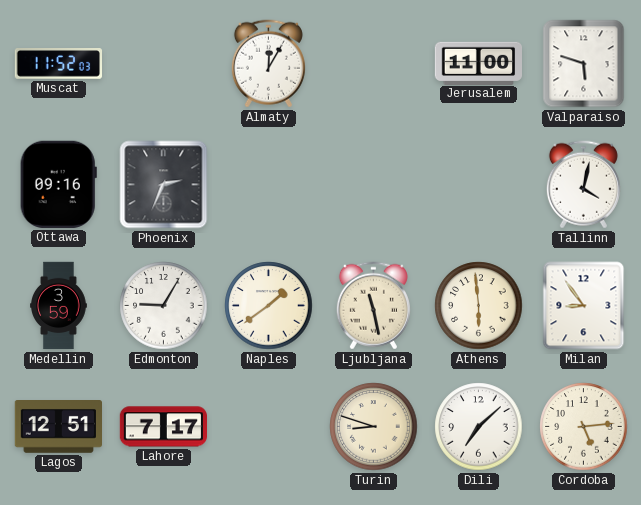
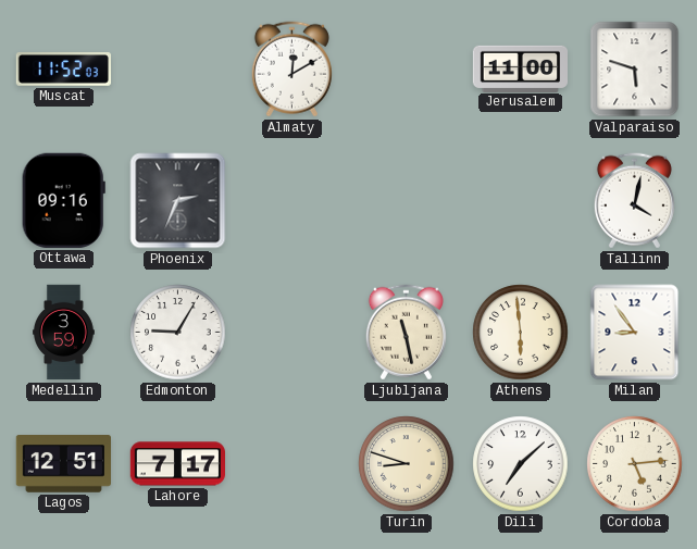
Almaty: 12:05 -> 12:10 (291, 70)
Naples: 1:39 -> none (269, 306)
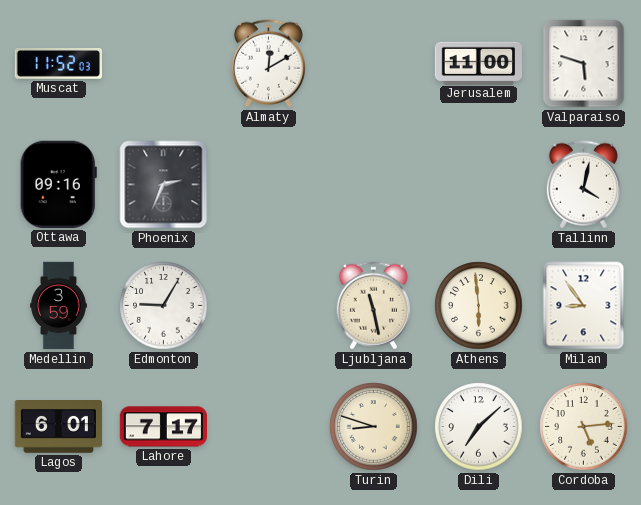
Lagos: 12:51 -> 6:01 (58, 427)
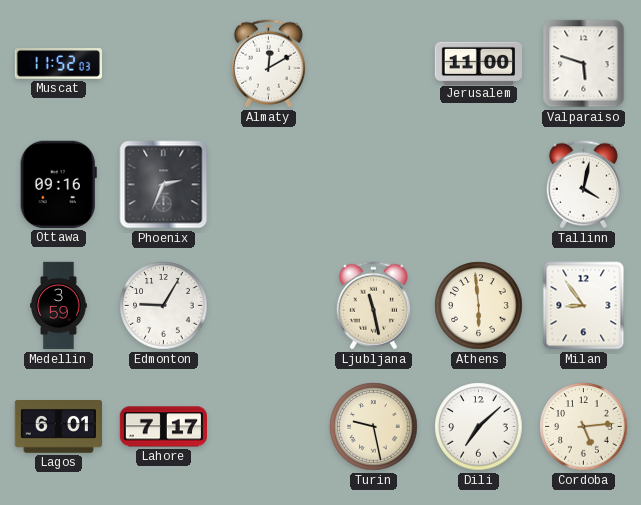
Turin: 8:48 -> 9:28 (374, 427)
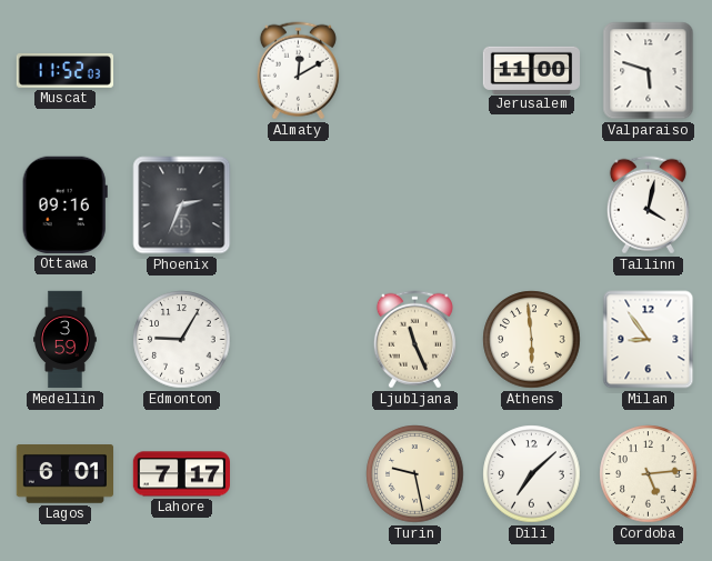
Ljubljana: 11:28 -> 11:26 (414, 340)
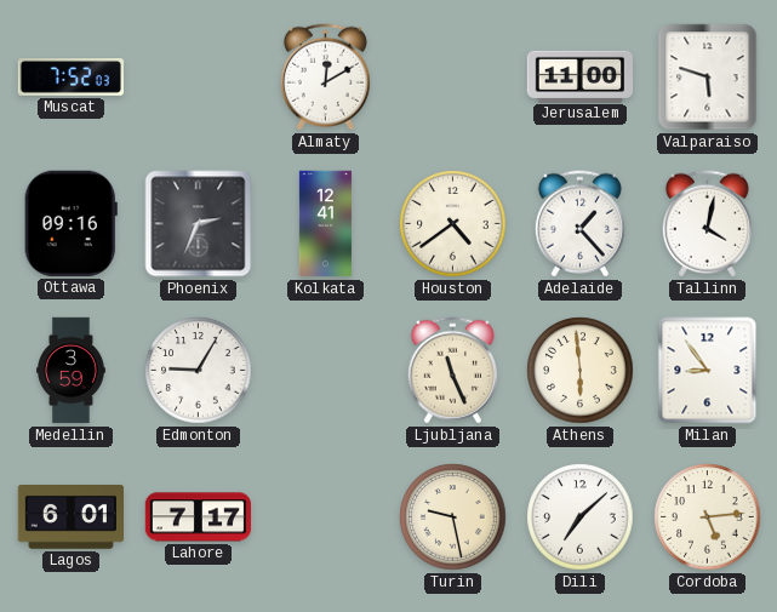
Muscat: 11:52 -> 7:52 (72, 78)
Kolkata: none -> 12:41 (325, 224)
Houston: none -> 4:39 (453, 224)
Adelaide: none -> 1:23 (579, 224)
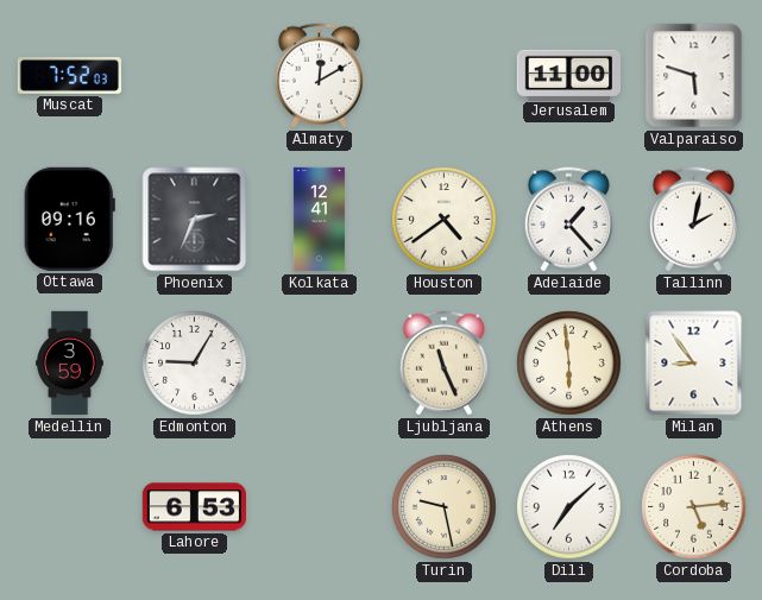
Tallinn: 4:02 -> 2:02 (693, 220)
Lagos: 6:01 -> none (70, 517)
Lahore: 7:17 -> 6:53 (194, 507)
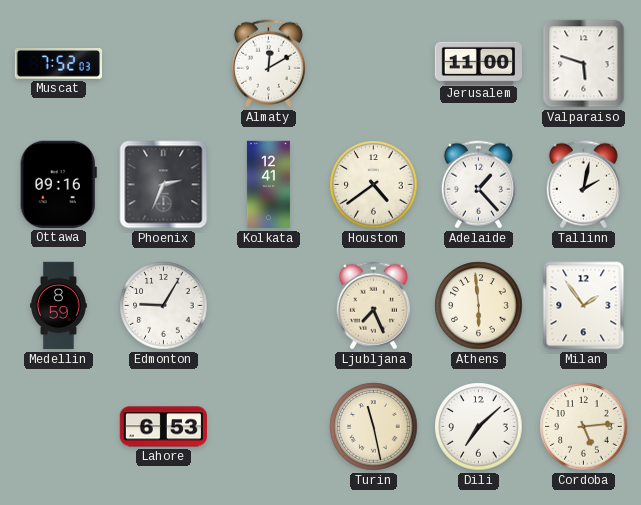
Medellin: 3:59 -> 8:59 (59, 306)
Ljubljana: 11:26 -> 7:26 (373, 306)
Milan: 8:54 -> 1:54 (584, 306)
Turin: 9:28 -> 11:28 (374, 427)
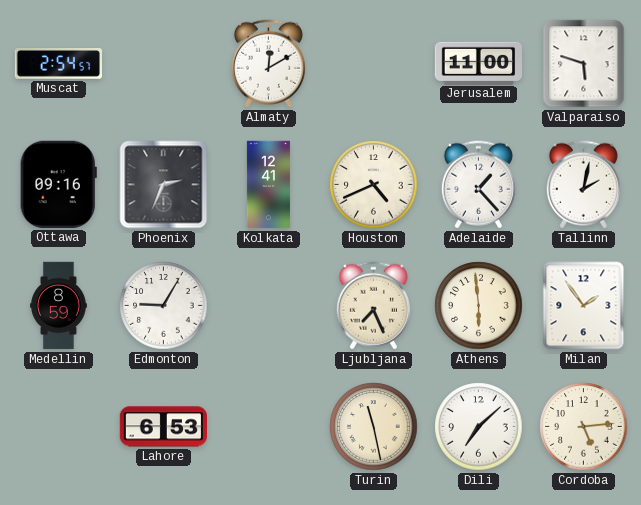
Muscat: 7:52 -> 2:54 (59, 64)
Houston: 4:39 -> 4:41 (374, 185)
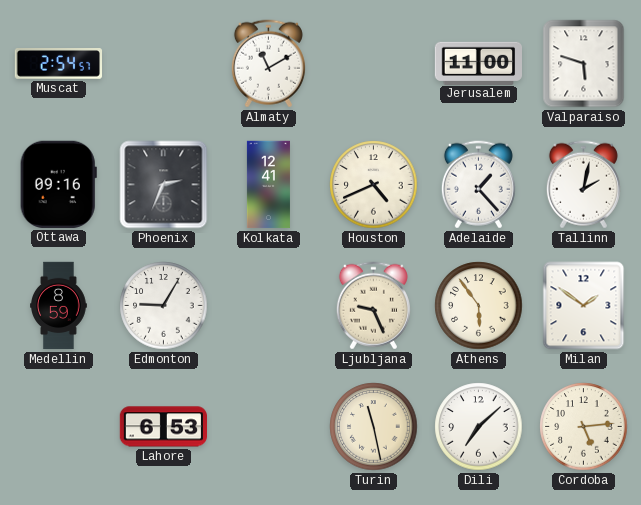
Almaty: 12:10 -> 11:10 (268, 64)
Ljubljana: 7:26 -> 9:26 (373, 306)
Athens: 5:59 -> 5:54 (479, 306)
Milan: 1:54 -> 1:51 (584, 306)
